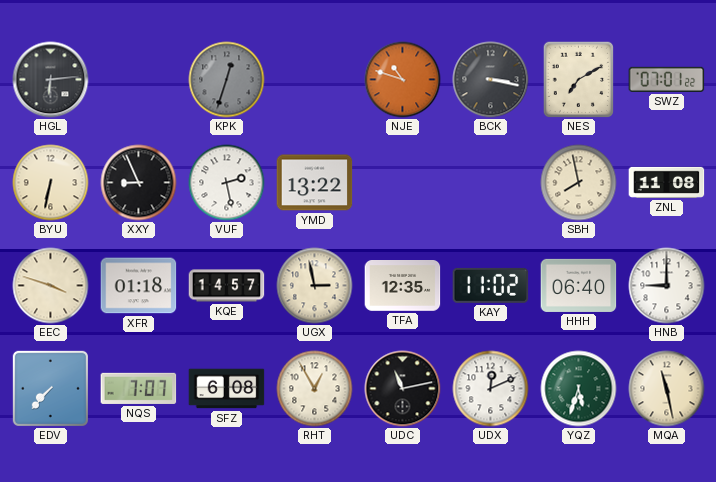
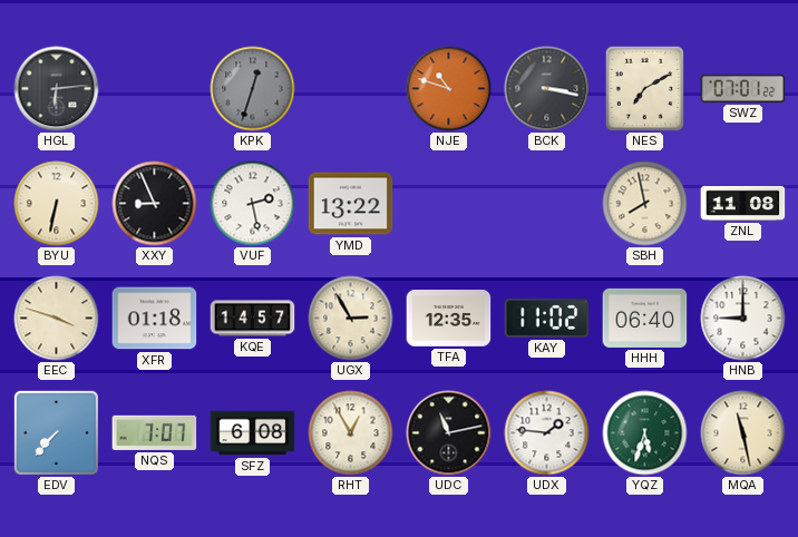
UGX: 2:58 -> 2:55 (351, 319)
UDX: 12:11 -> 1:46 (547, 433)
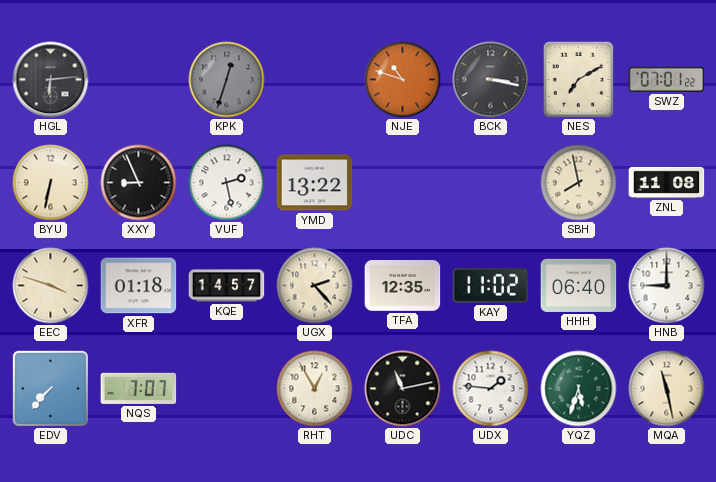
UGX: 2:55 -> 2:23 (315, 286)
SFZ: 6:08 -> none (253, 433)
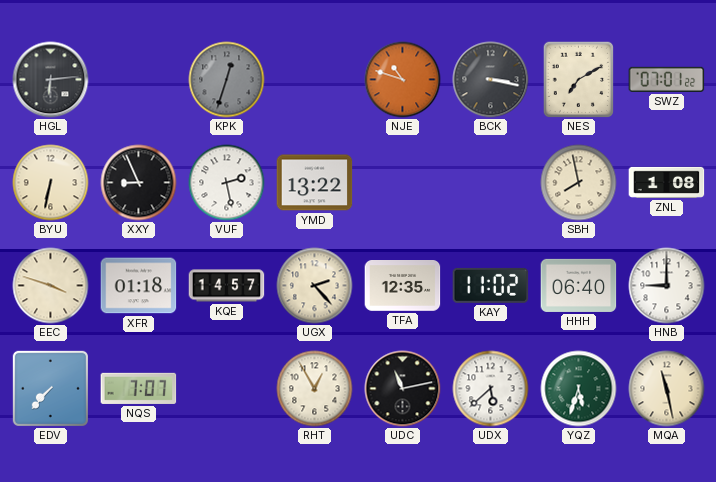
ZNL: 11:08 -> 1:08 (667, 182)
UDX: 1:46 -> 5:38 (491, 389)
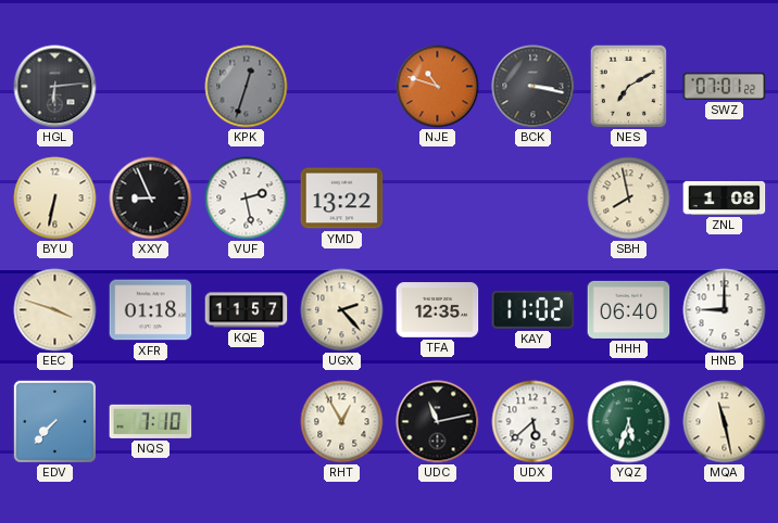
KQE: 14:57 -> 11:57 (247, 310)
NQS: 7:07 -> 7:10 (151, 421)
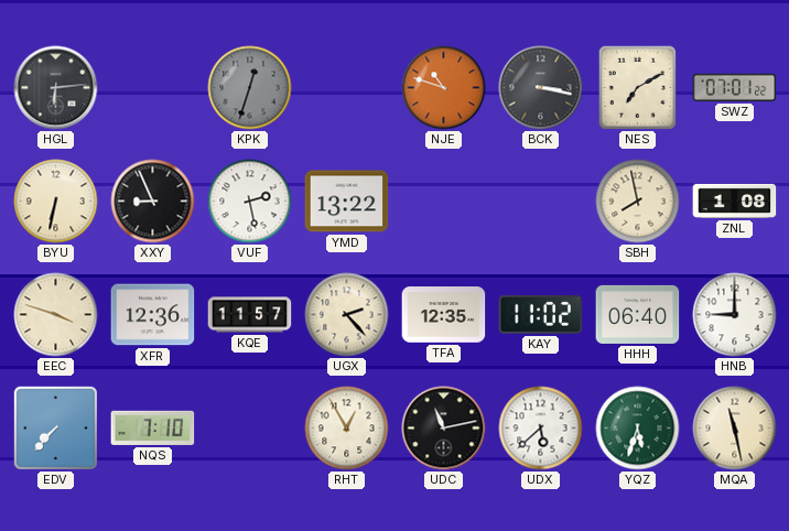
XFR: 01:18 -> 12:36 (153, 315)
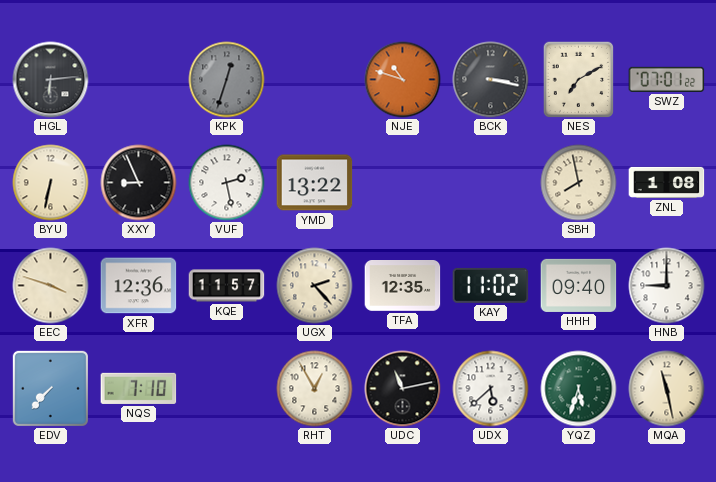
HHH: 06:40 -> 09:40 (579, 285)
